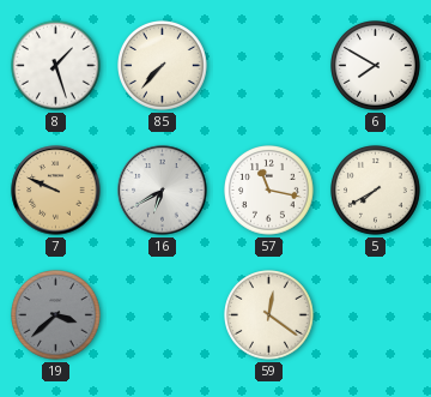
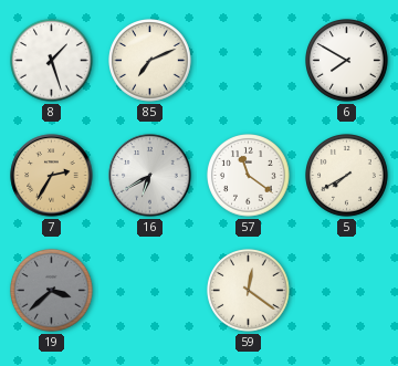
85: 7:37 -> 7:11 (150, 61)
7: 9:49 -> 2:35 (52, 176)
57: 11:17 -> 11:21 (249, 176)
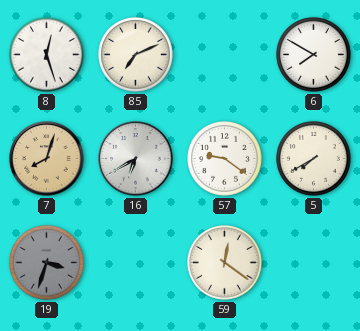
8: 1:27 -> 12:27 (47, 55)
7: 2:35 -> 8:03 (47, 159)
57: 11:21 -> 9:21 (225, 159)
19: 3:38 -> 3:33 (47, 263)
